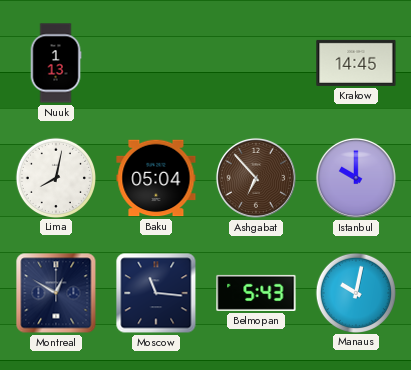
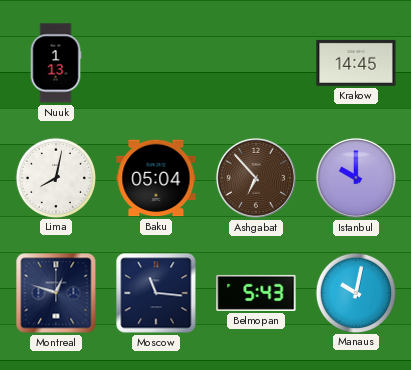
Montreal: 12:50 -> 12:48 (56, 293)
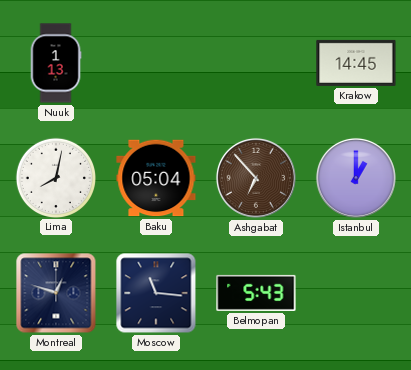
Istanbul: 10:00 -> 1:00 (356, 178)
Manaus: 10:02 -> none (355, 292)
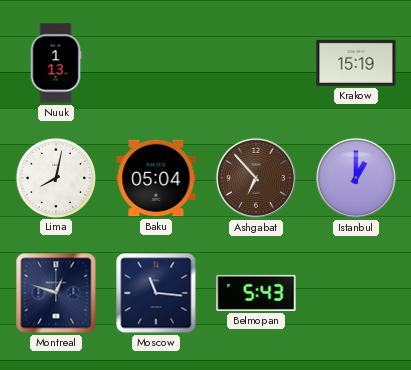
Krakow: 14:45 -> 15:19 (356, 63)
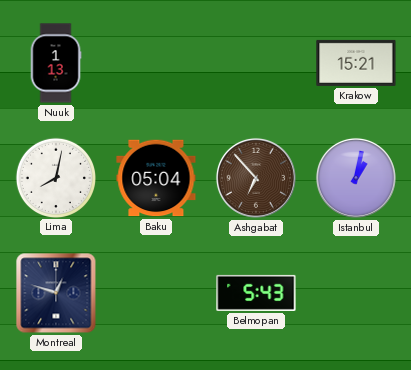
Krakow: 15:19 -> 15:21 (356, 63)
Istanbul: 1:00 -> 1:02 (356, 178)
Moscow: 11:16 -> none (156, 293)
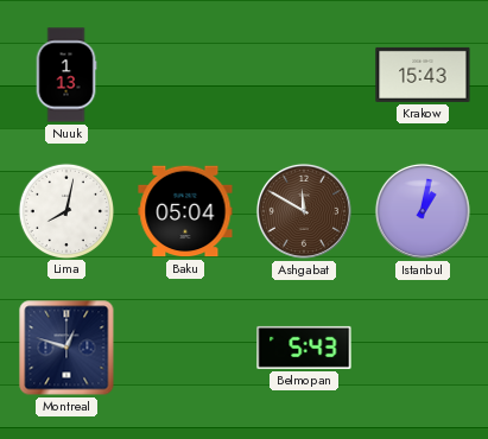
Krakow: 15:21 -> 15:43 (423, 75)
Ashgabat: 6:53 -> 11:50 (304, 211)
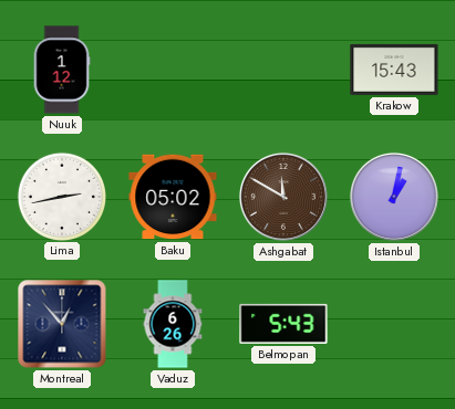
Nuuk: 1:13 -> 1:12 (62, 70)
Lima: 8:02 -> 2:43 (61, 196)
Baku: 05:04 -> 05:02 (173, 197)
Montreal: 12:48 -> 12:53 (62, 324)
Vaduz: none -> 6:26 (173, 324)
